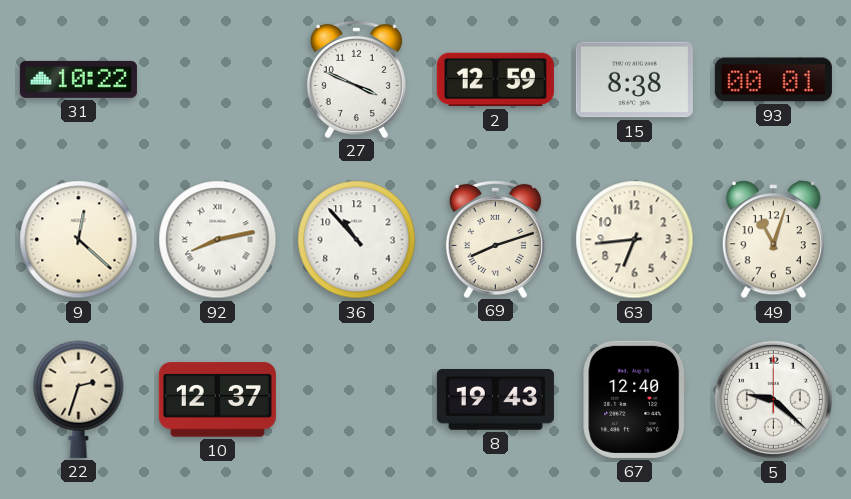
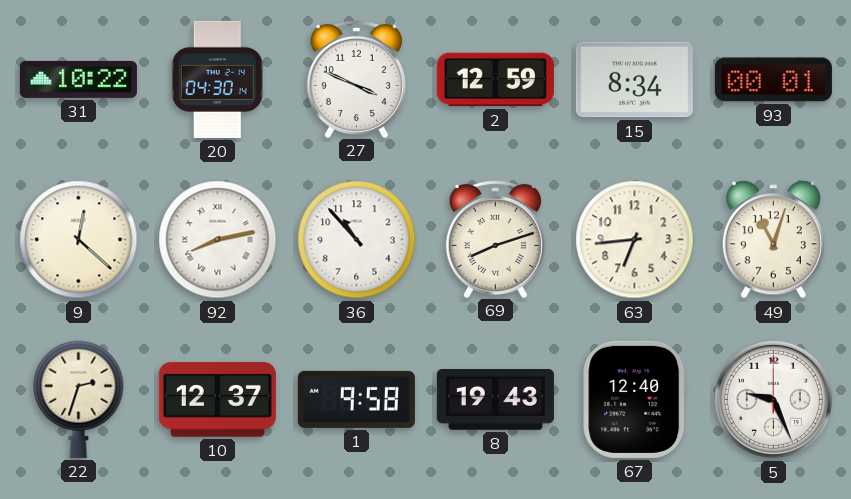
20: none -> 04:30 (217, 79)
15: 8:38 -> 8:34 (634, 80)
1: none -> 9:58 (356, 399)
5: 9:22 -> 9:26 (773, 399)
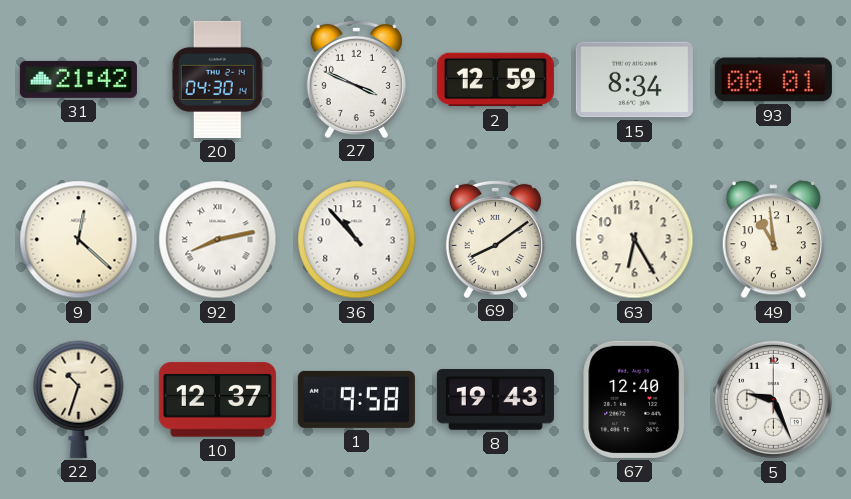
31: 10:22 -> 21:42 (78, 79)
69: 8:12 -> 8:09 (495, 238)
63: 6:44 -> 6:25 (635, 240)
49: 11:03 -> 10:59 (773, 240)
22: 2:33 -> 10:33 (79, 399)
